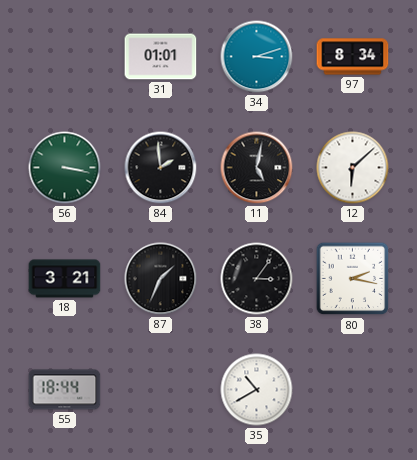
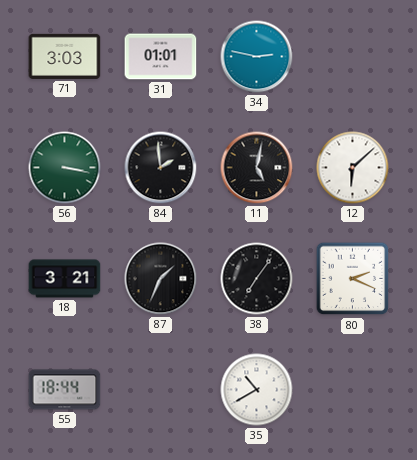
71: none -> 3:03 (65, 56)
34: 3:12 -> 2:47 (257, 57)
97: 8:34 -> none (353, 57)
38: 3:06 -> 7:06 (257, 279)
80: 2:17 -> 2:19 (353, 279)
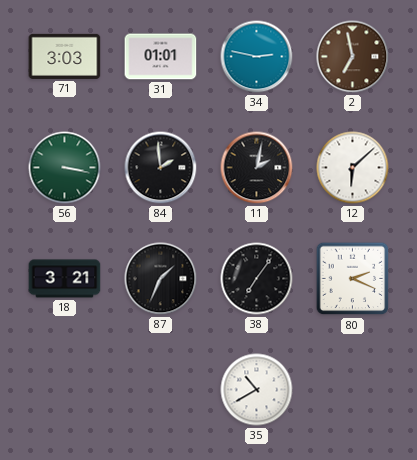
2: none -> 6:58 (353, 57)
11: 5:02 -> 2:02 (257, 168)
55: 18:44 -> none (65, 390)
